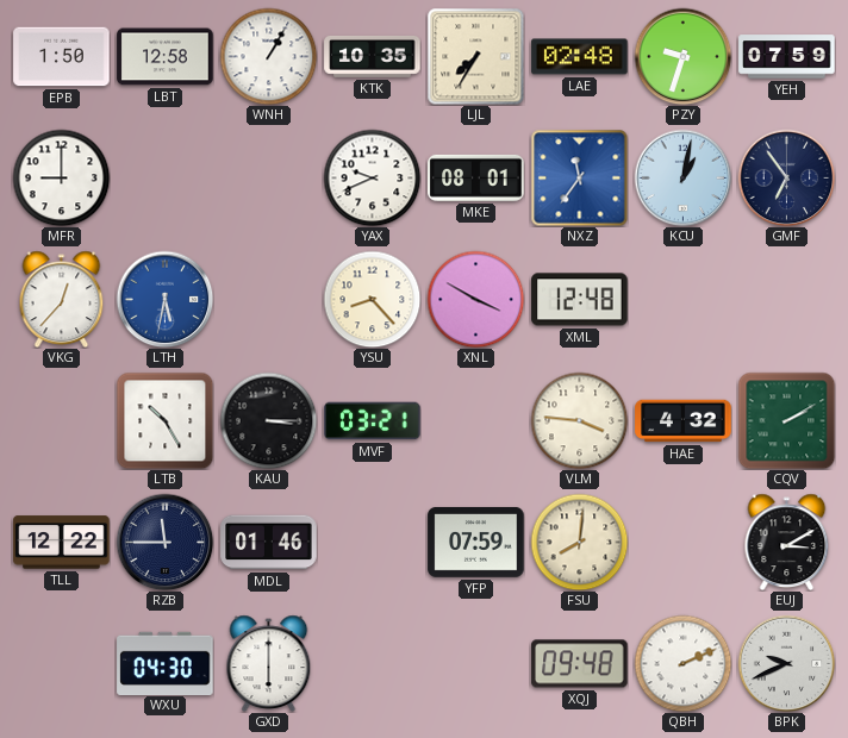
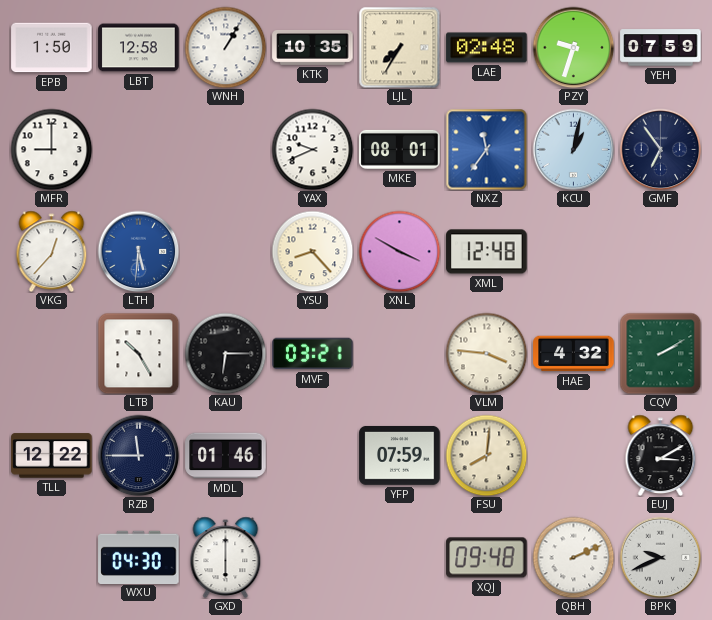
LTH: 5:32 -> 5:31 (138, 251)
KAU: 3:15 -> 6:15 (225, 353)
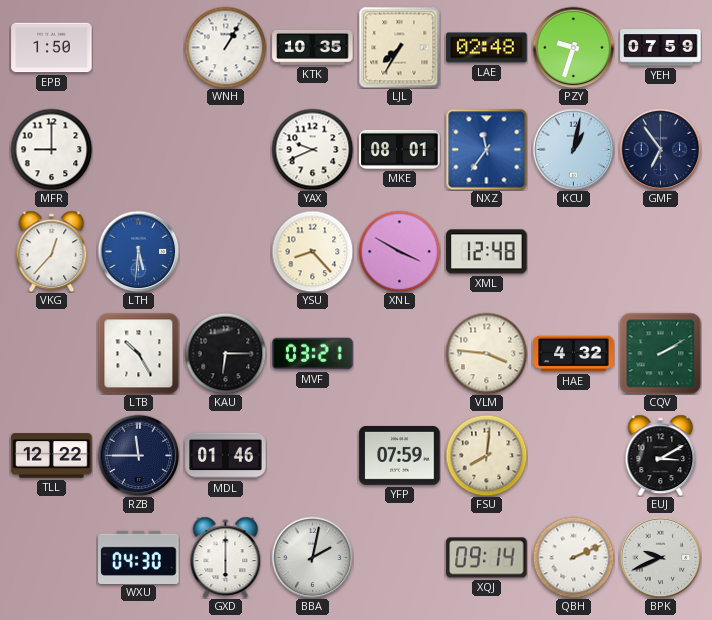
LBT: 12:58 -> none (139, 48)
BBA: none -> 2:02 (312, 557)
XQJ: 09:48 -> 09:14 (487, 558)
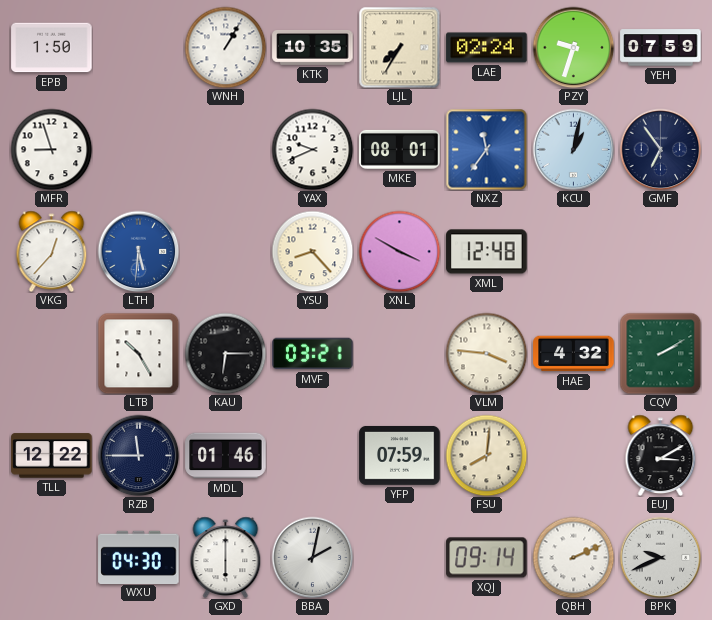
LAE: 02:48 -> 02:24 (487, 48)
MFR: 9:00 -> 8:57 (51, 149)
